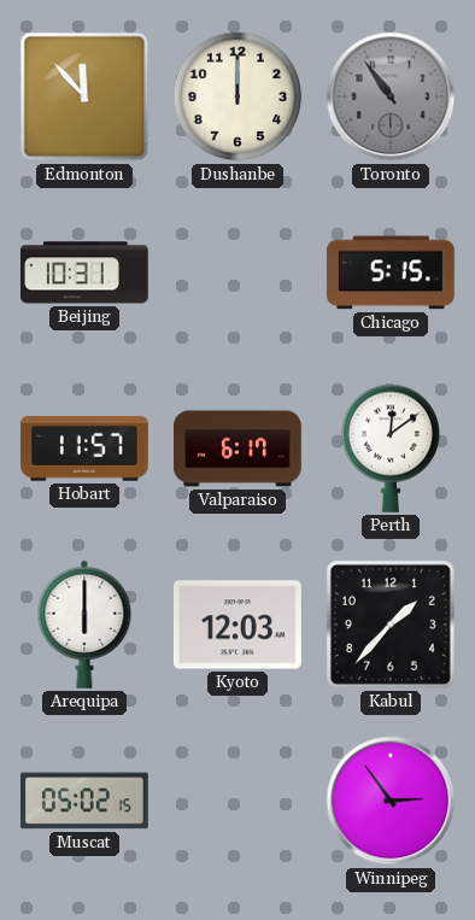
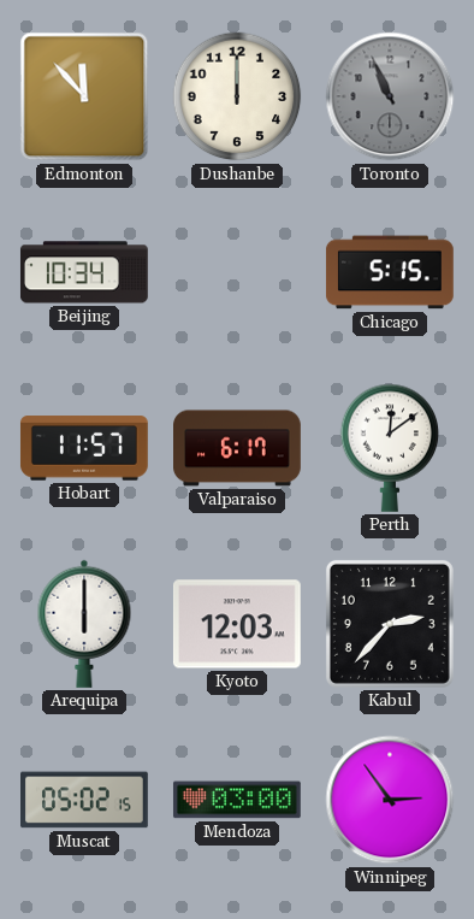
Toronto: 10:54 -> 10:56 (390, 96)
Beijing: 10:31 -> 10:34 (84, 272)
Kabul: 1:37 -> 2:37 (390, 624)
Mendoza: none -> 03:00 (237, 800)
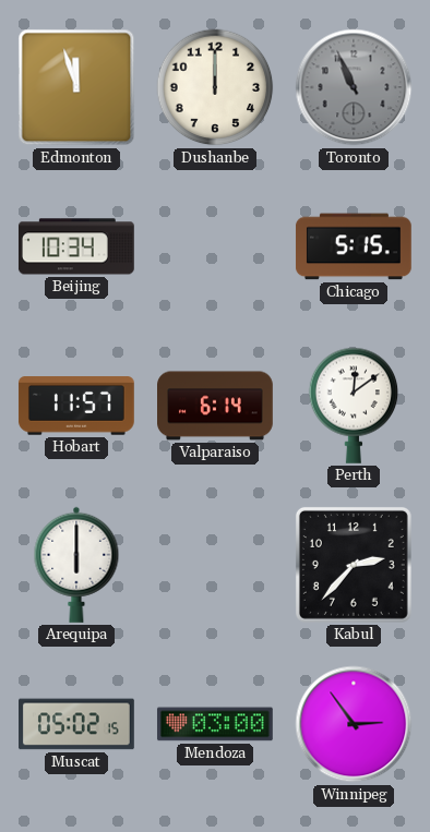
Edmonton: 11:53 -> 11:57 (76, 87)
Valparaiso: 6:17 -> 6:14 (216, 406)
Kyoto: 12:03 -> none (237, 624)
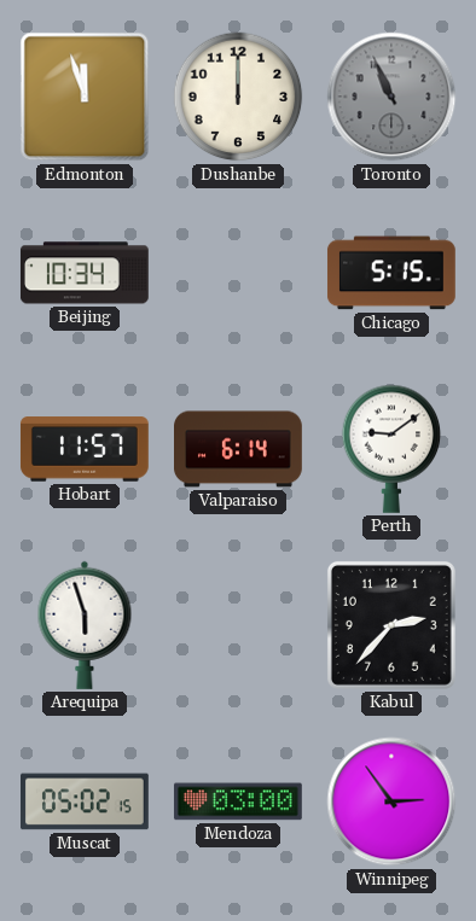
Perth: 12:09 -> 9:09 (391, 449)
Arequipa: 6:00 -> 5:57 (85, 625)
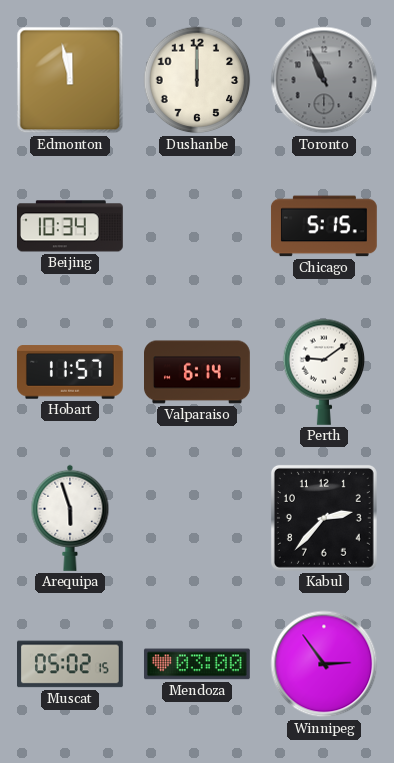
Edmonton: 11:57 -> 11:58 (70, 80)
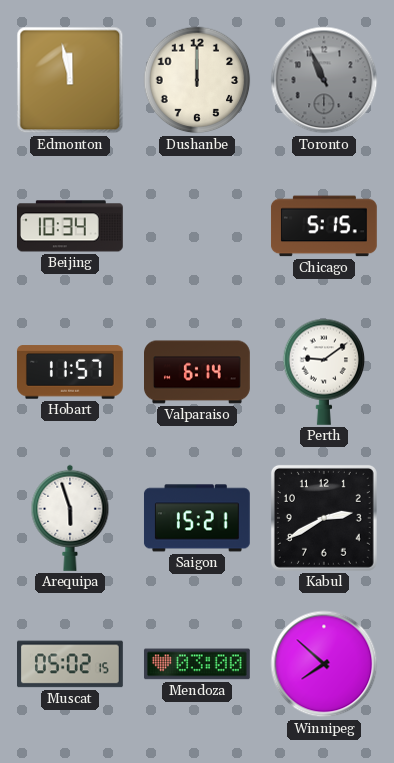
Saigon: none -> 15:21 (197, 518)
Kabul: 2:37 -> 2:40 (324, 518)
Winnipeg: 2:54 -> 7:52 (324, 664)
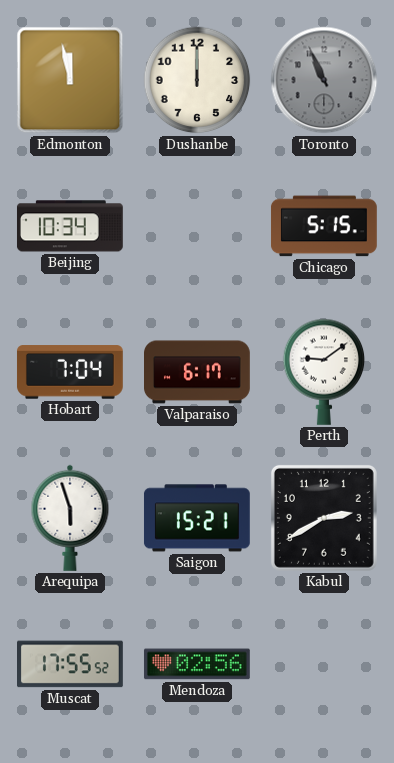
Hobart: 11:57 -> 7:04 (70, 372)
Valparaiso: 6:14 -> 6:17 (198, 372)
Muscat: 05:02 -> 17:55 (71, 664)
Mendoza: 03:00 -> 02:56 (197, 664)
Winnipeg: 7:52 -> none (324, 664)
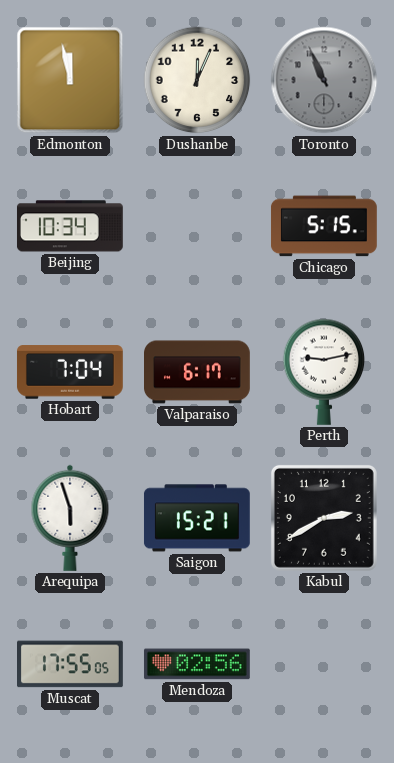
Dushanbe: 12:00 -> 12:04 (197, 80)
Perth: 9:09 -> 9:13 (324, 372)
Muscat: 17:55:52 -> 17:55:05 (71, 664)
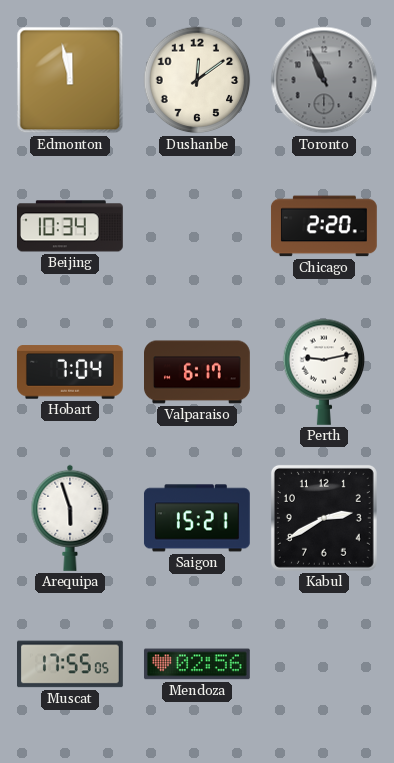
Dushanbe: 12:04 -> 12:09 (197, 80)
Chicago: 5:15 -> 2:20 (324, 226)
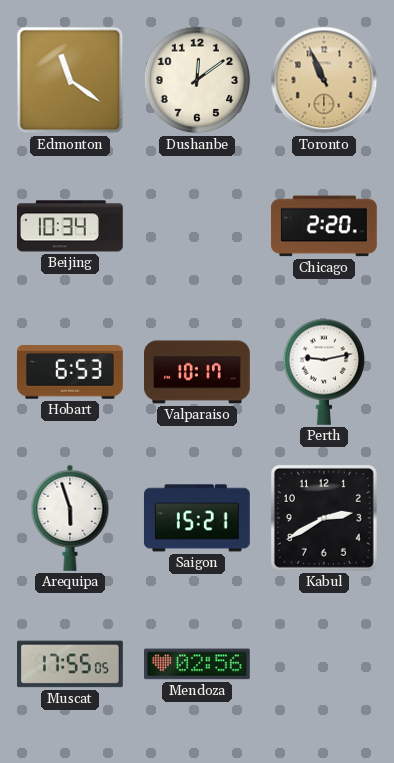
Edmonton: 11:58 -> 11:21 (70, 80)
Toronto dial: grey -> champagne (324, 80)
Hobart: 7:04 -> 6:53 (70, 372)
Valparaiso: 6:17 -> 10:17 (198, 372)
